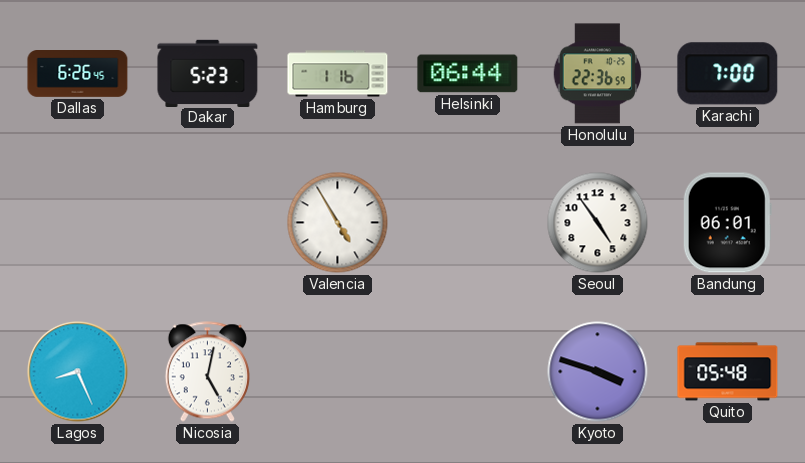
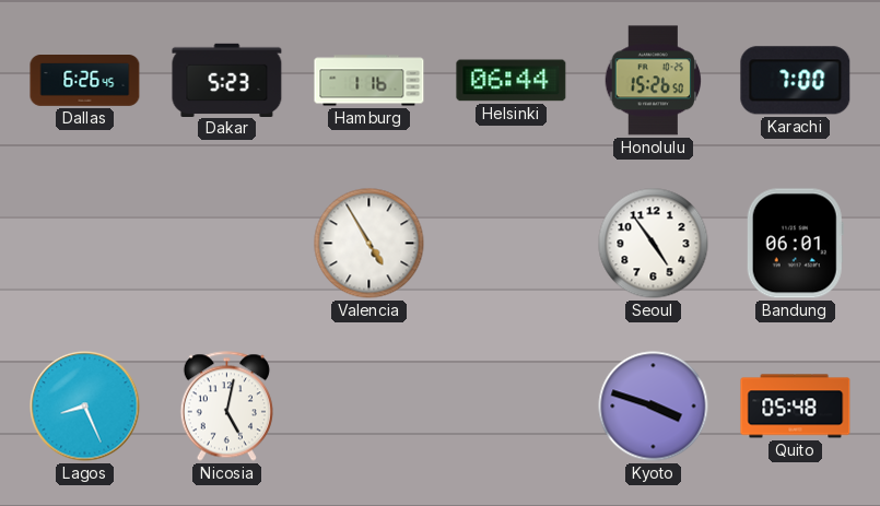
Honolulu: 22:36 -> 15:26 (654, 81)
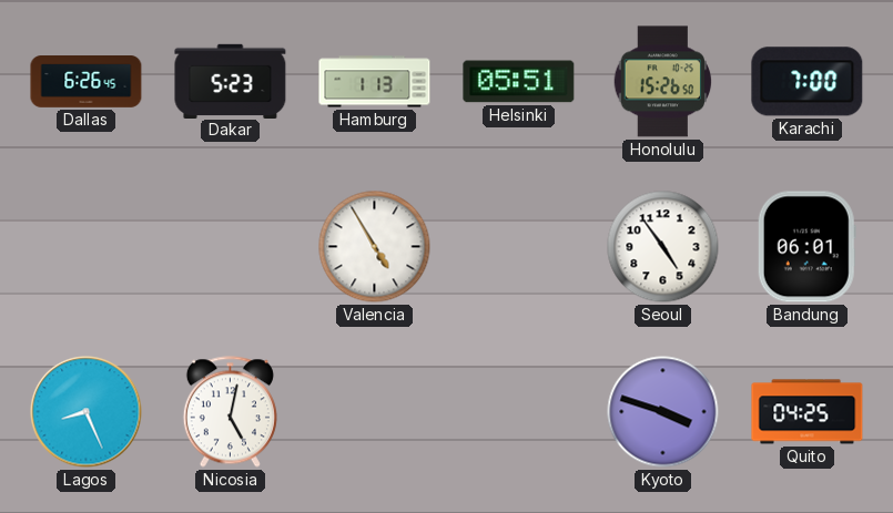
Hamburg: 1:16 -> 1:13 (375, 82)
Helsinki: 06:44 -> 05:51 (519, 82)
Quito: 05:48 -> 04:25 (808, 412)
